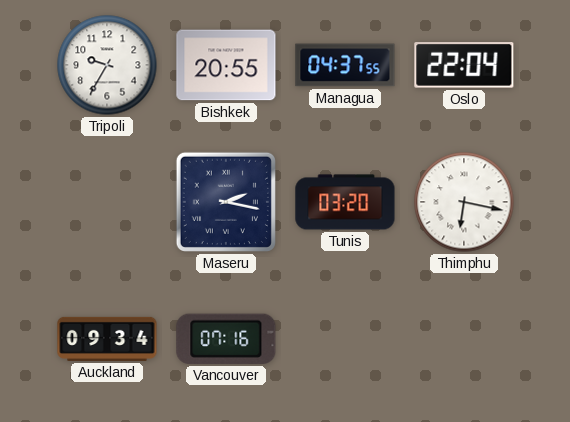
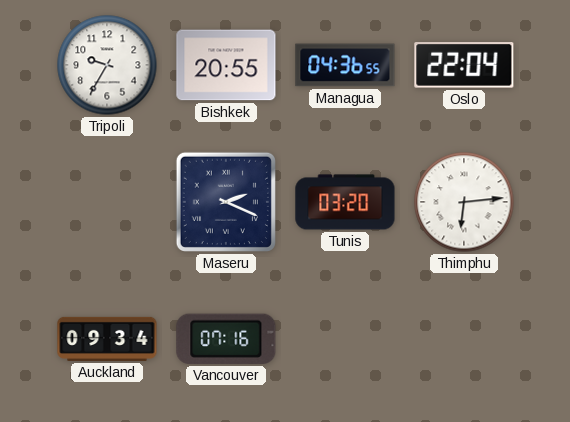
Managua: 04:37 -> 04:36 (345, 65)
Maseru: 2:17 -> 2:19 (226, 202)
Thimphu: 6:17 -> 6:14 (464, 202)
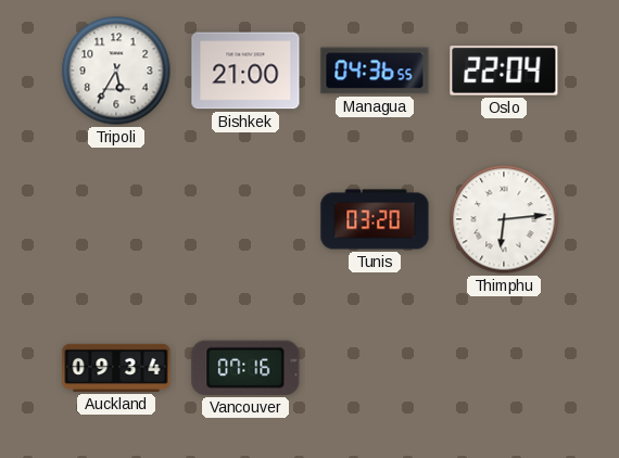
Tripoli: 9:35 -> 5:35 (116, 71)
Bishkek: 20:55 -> 21:00 (245, 71)
Maseru: 2:19 -> none (226, 202)
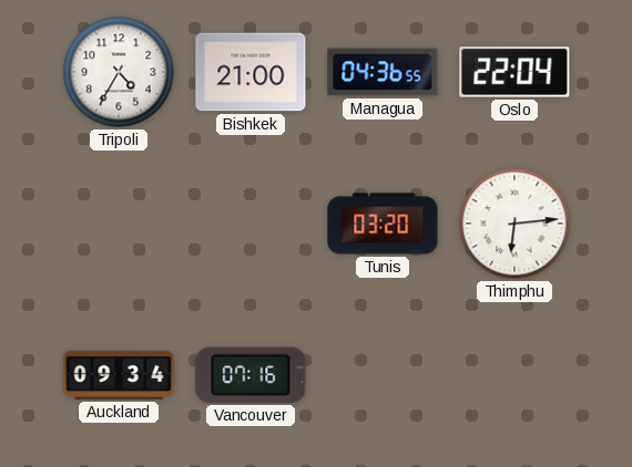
Tripoli: 5:35 -> 4:35 (119, 72)
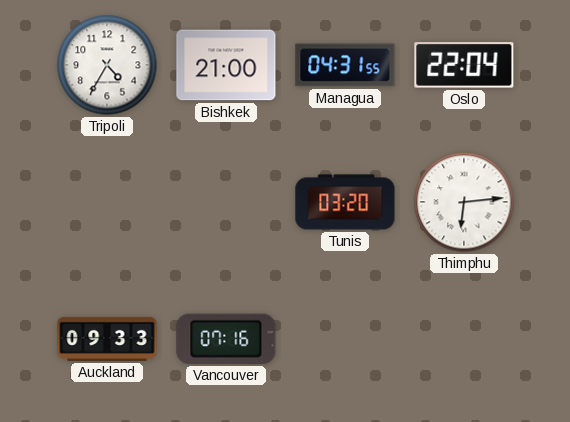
Managua: 04:36 -> 04:31 (345, 65)
Auckland: 09:34 -> 09:33 (107, 339)
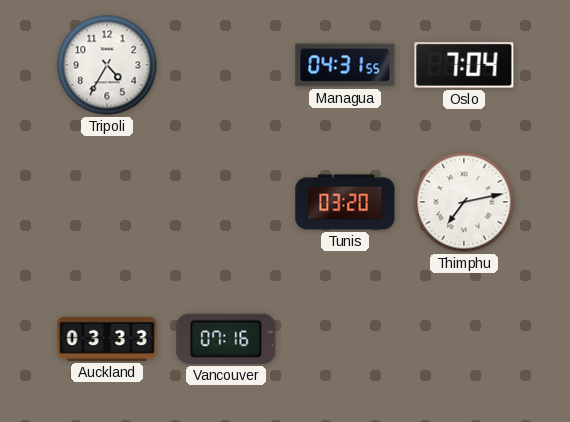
Bishkek: 21:00 -> none (226, 65)
Oslo: 22:04 -> 7:04 (464, 65)
Thimphu: 6:14 -> 7:13 (464, 202)
Auckland: 09:33 -> 03:33 (107, 339)
